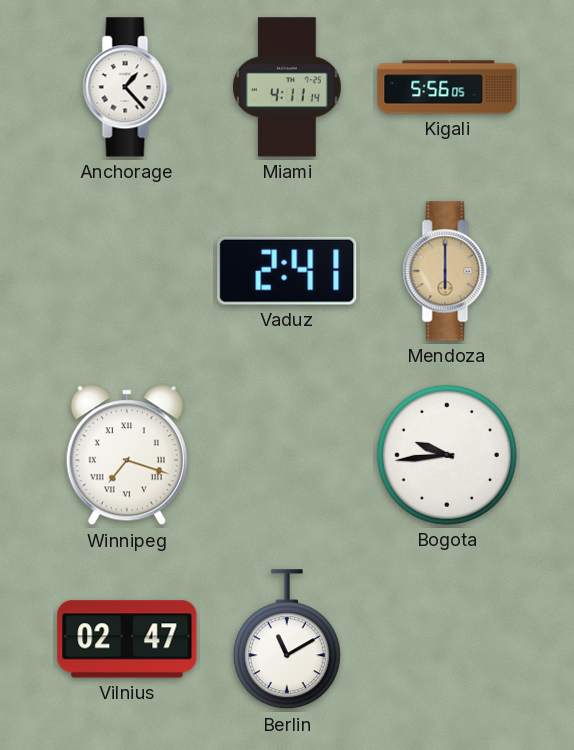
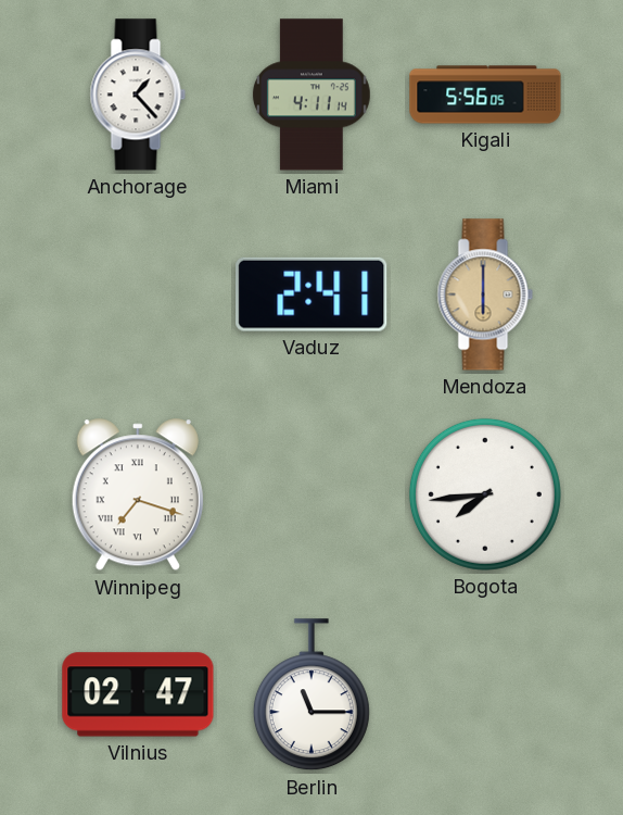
Bogota: 9:44 -> 7:44 (485, 494)
Berlin: 11:10 -> 11:15 (311, 695)
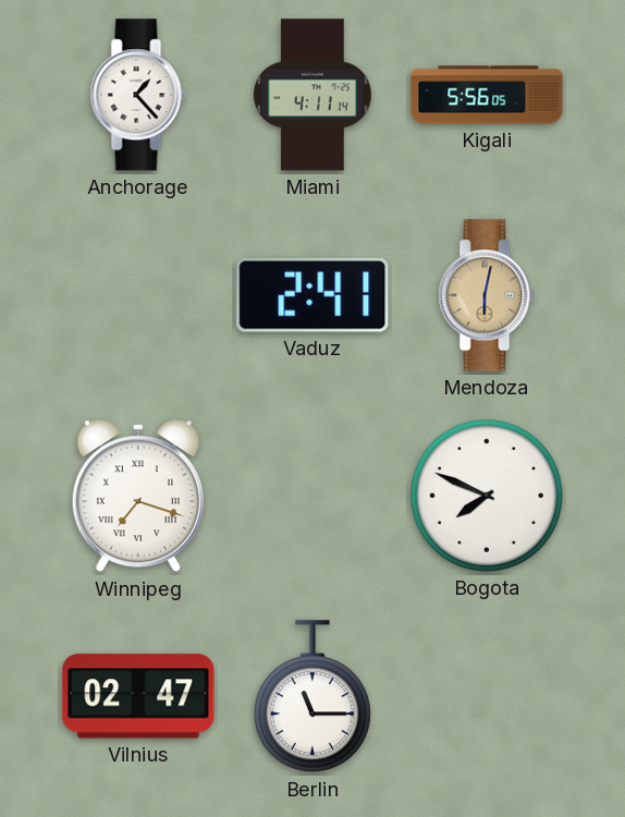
Mendoza: 6:00 -> 6:02 (487, 295)
Bogota: 7:44 -> 7:49 (487, 496)
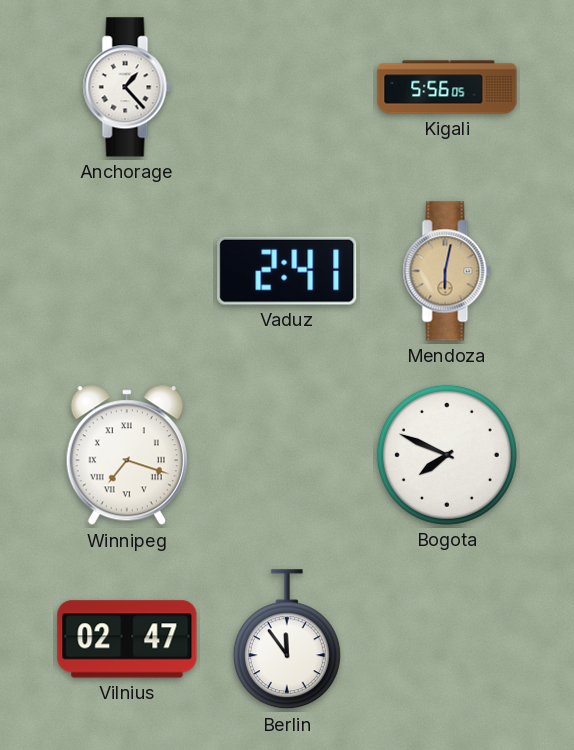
Miami: 4:11 -> none (312, 95)
Berlin: 11:15 -> 11:54 (287, 640)
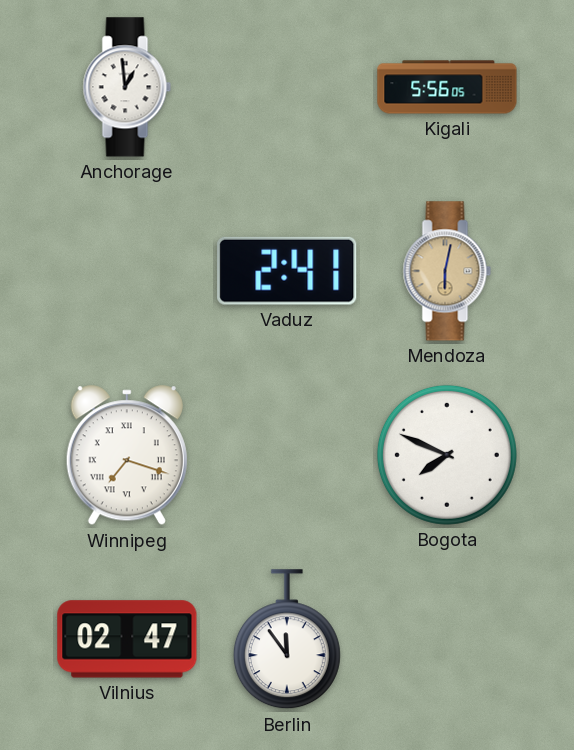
Anchorage: 1:23 -> 12:59 (127, 87)
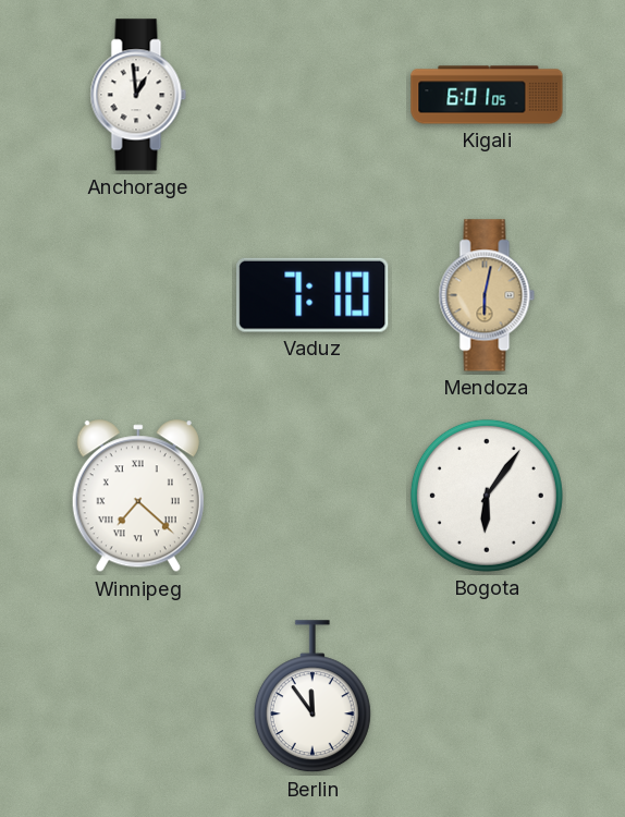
Kigali: 5:56 -> 6:01 (487, 95)
Vaduz: 2:41 -> 7:10 (312, 295)
Winnipeg: 7:18 -> 7:22 (138, 497)
Bogota: 7:49 -> 6:06 (487, 496)
Vilnius: 02:47 -> none (127, 639)
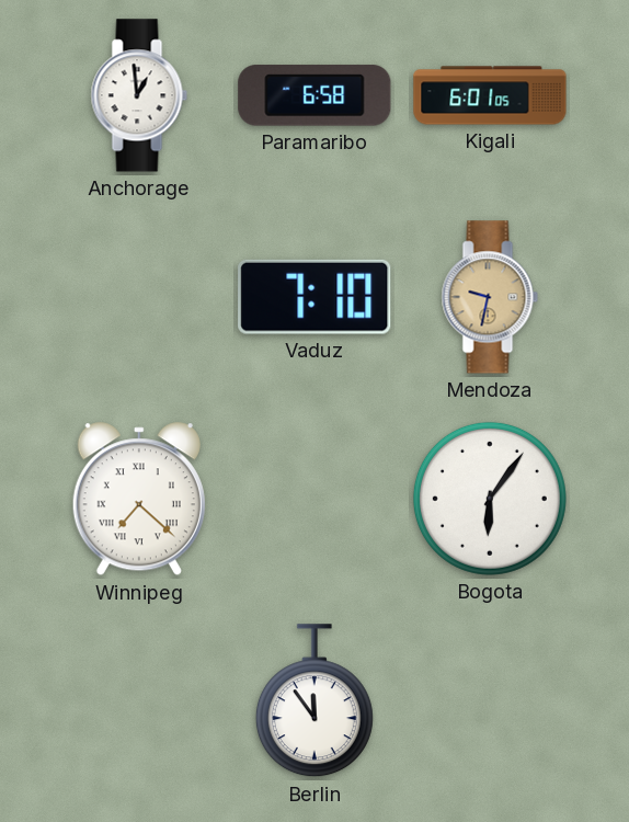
Paramaribo: none -> 6:58 (314, 95)
Mendoza: 6:02 -> 9:32 (490, 297)
